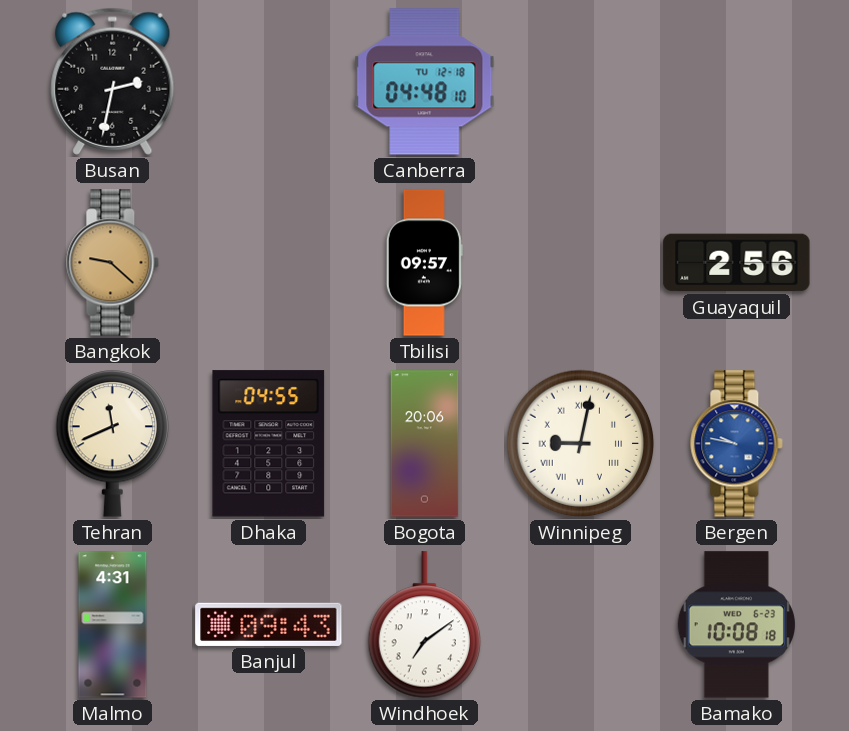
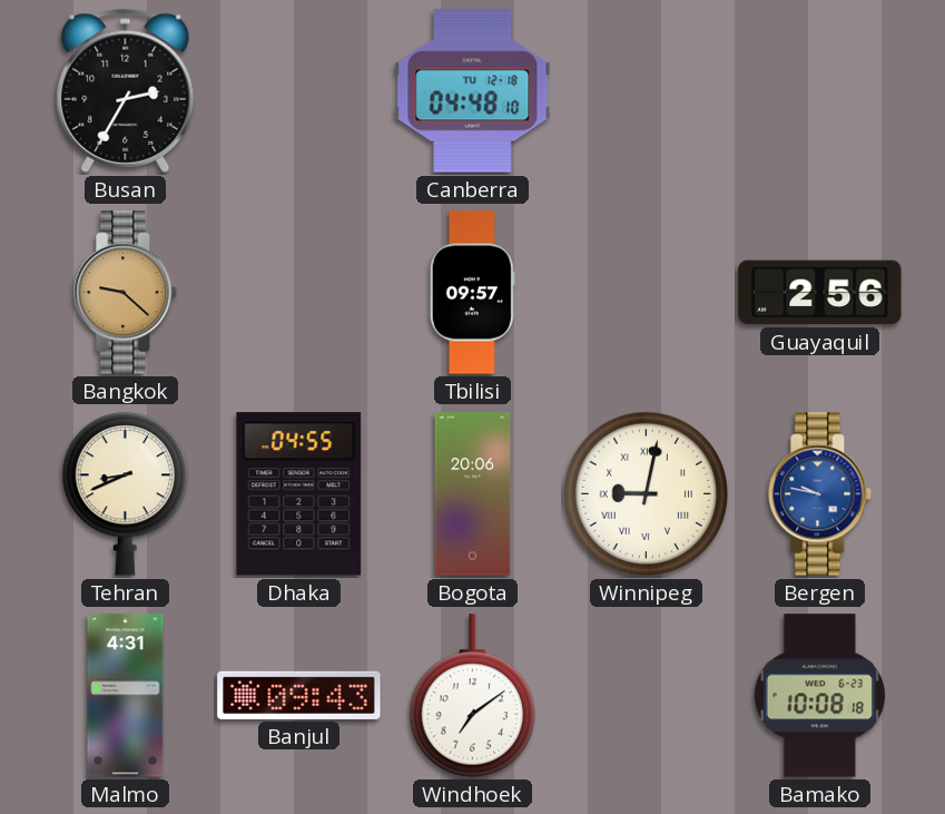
Busan: 2:32 -> 2:35 (126, 90)
Tehran: 11:41 -> 8:41 (126, 494)
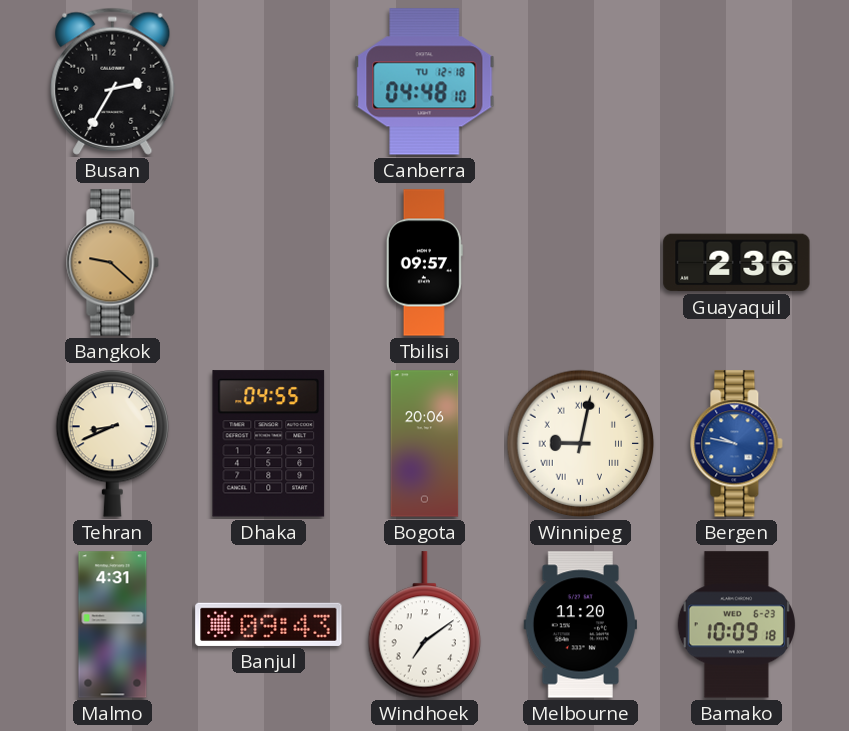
Guayaquil: 2:56 -> 2:36 (737, 263)
Melbourne: none -> 11:20 (581, 625)
Bamako: 10:08 -> 10:09 (736, 625)
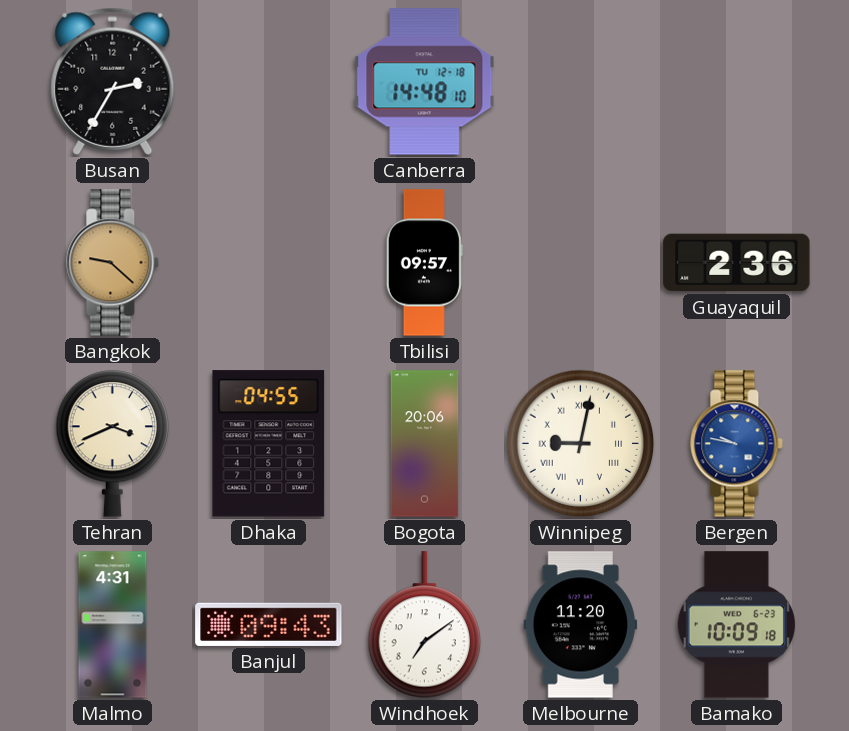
Canberra: 04:48 -> 14:48 (425, 82)
Tehran: 8:41 -> 3:41 (113, 444)
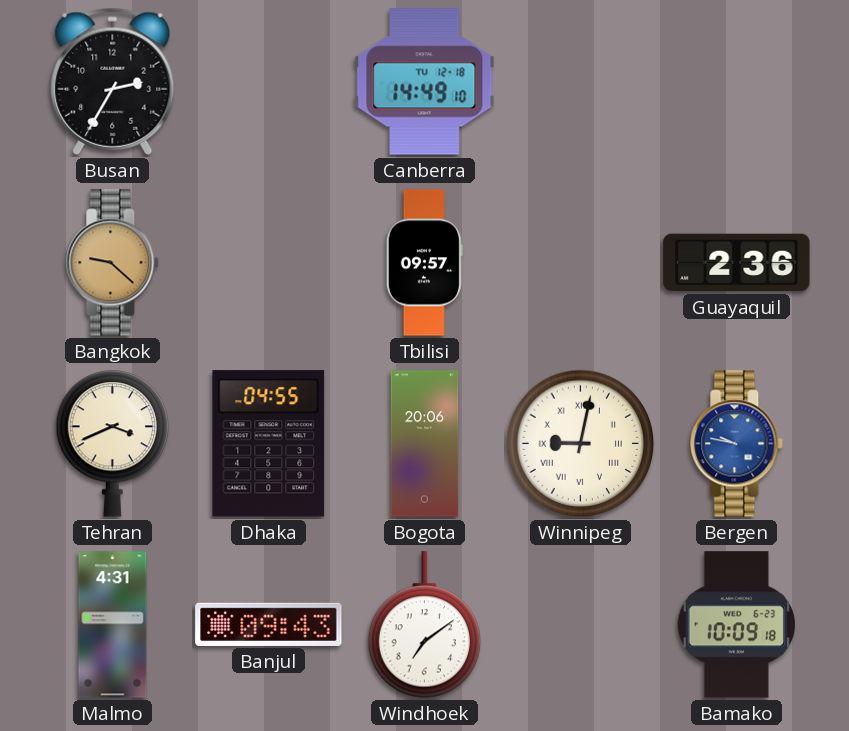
Canberra: 14:48 -> 14:49 (425, 82)
Melbourne: 11:20 -> none (581, 625)
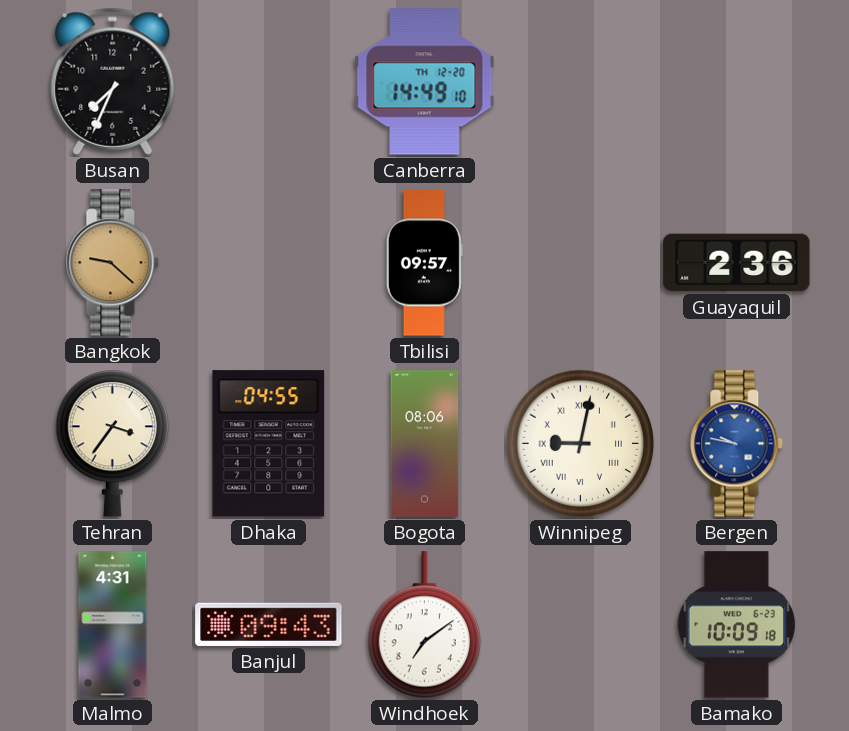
Busan: 2:35 -> 7:34 (113, 81)
Canberra date: TU 12-18 -> TH 12-20 (425, 82)
Tehran: 3:41 -> 3:36 (113, 444)
Bogota: 20:06 -> 08:06 (425, 444)
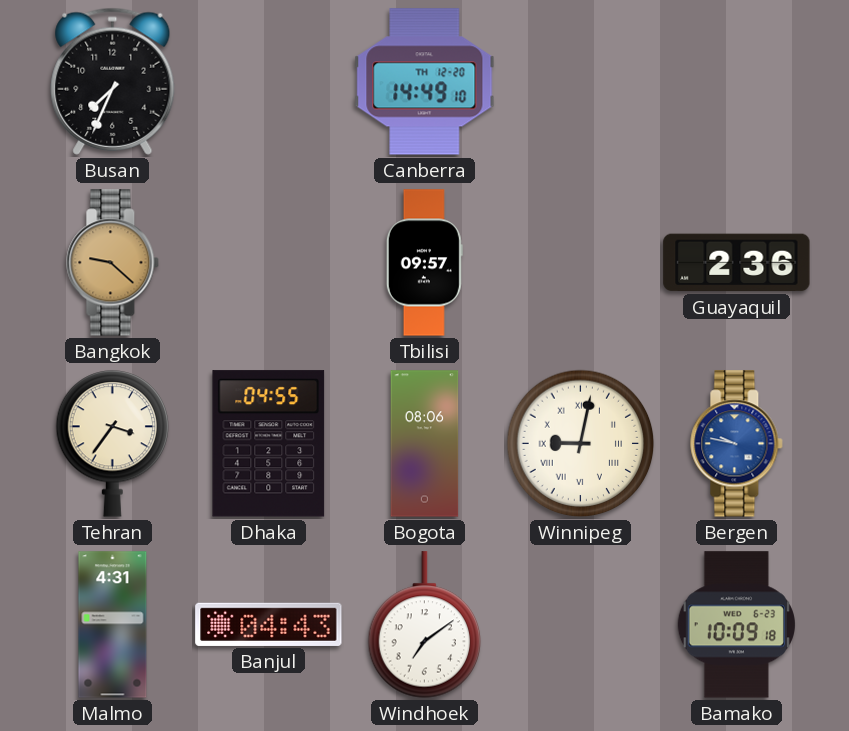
Banjul: 09:43 -> 04:43 (269, 624)
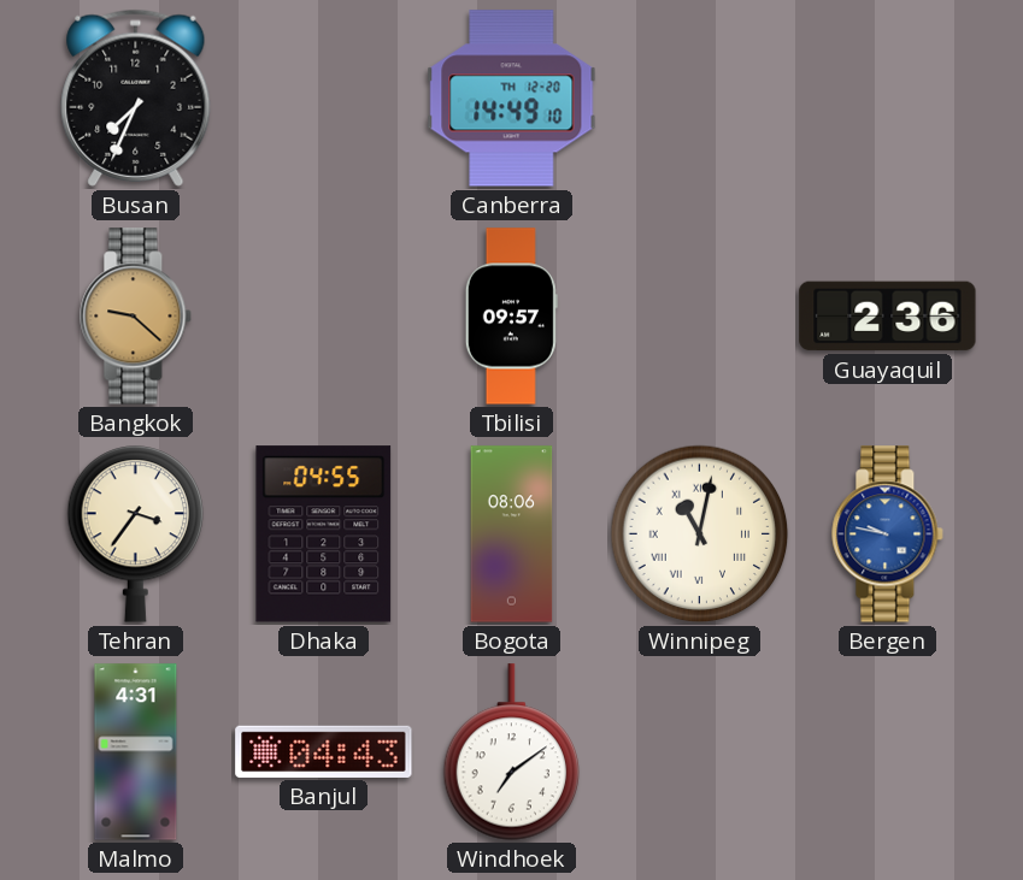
Winnipeg: 9:02 -> 11:02 (700, 535)
Bamako: 10:09 -> none (736, 625)
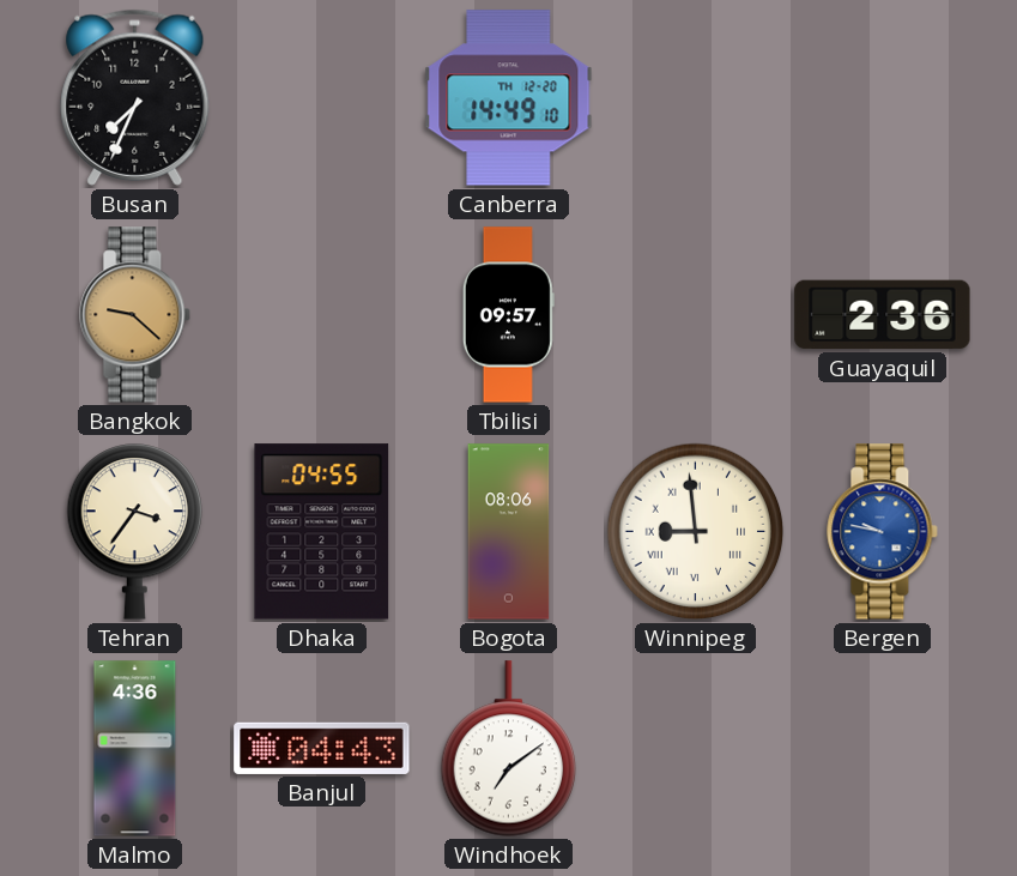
Winnipeg: 11:02 -> 8:59 (696, 532)
Malmo: 4:31 -> 4:36 (135, 749)
